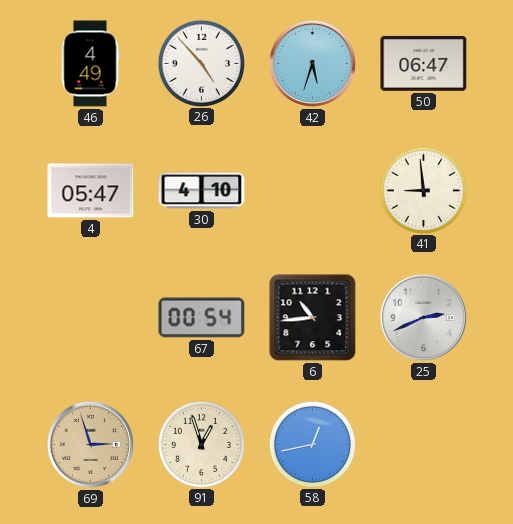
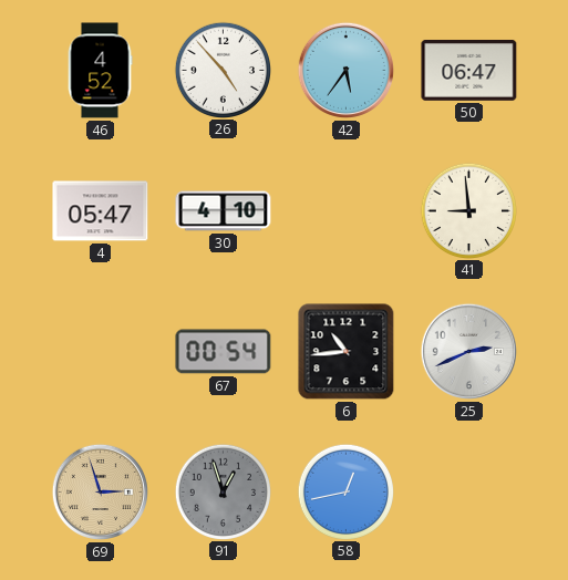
46: 4:49 -> 4:52 (100, 71)
42: 5:33 -> 5:36 (345, 70)
91 dial: cream -> grey (223, 491)
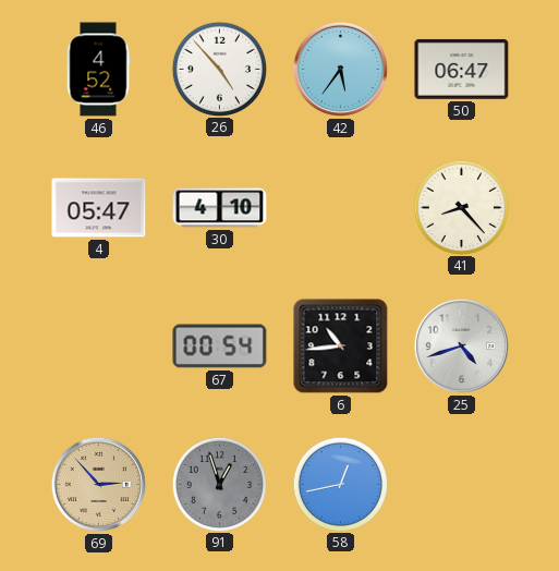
41: 8:59 -> 8:23 (461, 207)
25: 2:41 -> 4:42 (461, 345)
69: 2:57 -> 2:53 (98, 484)
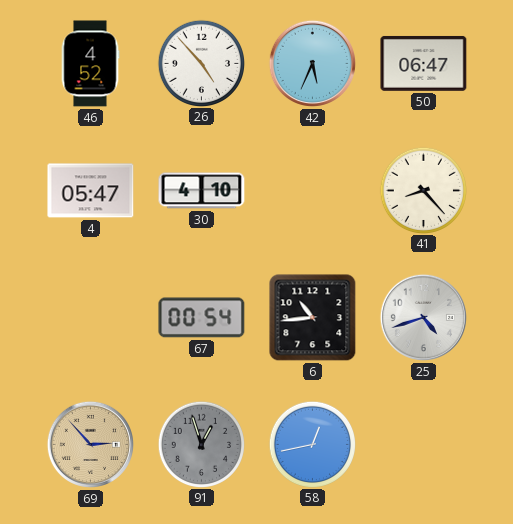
42: 5:36 -> 5:34 (312, 63)
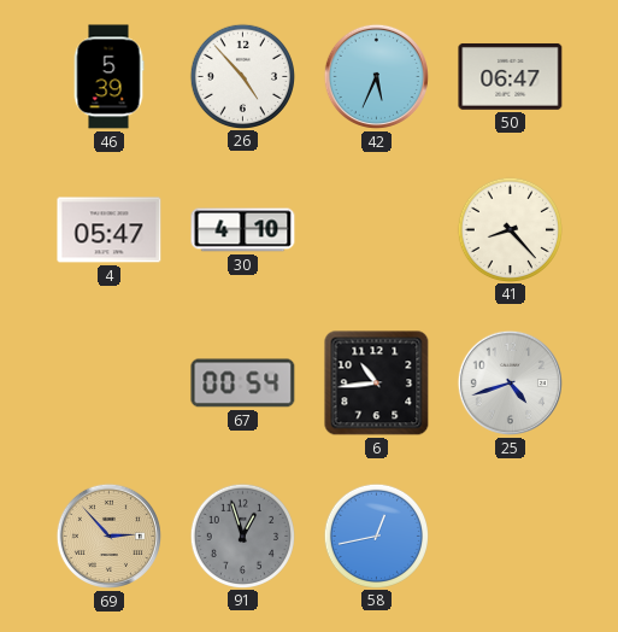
46: 4:52 -> 5:39 (108, 77)
